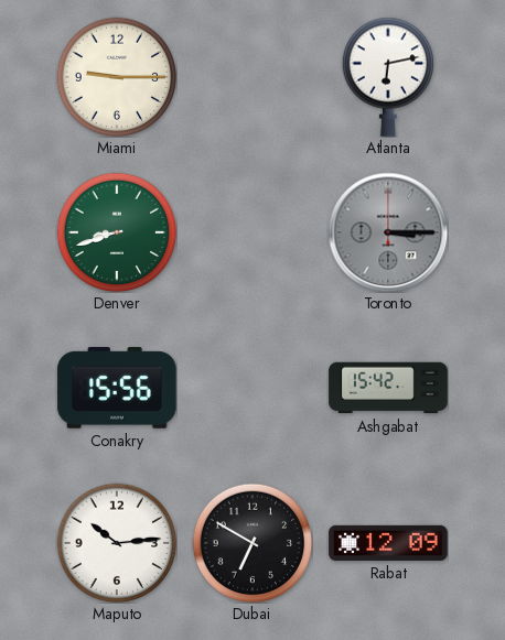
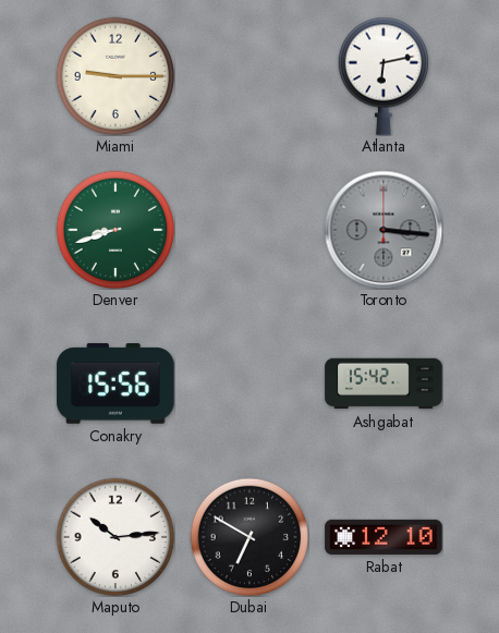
Toronto: 3:15 -> 3:16 (384, 230)
Rabat: 12:09 -> 12:10 (384, 537)
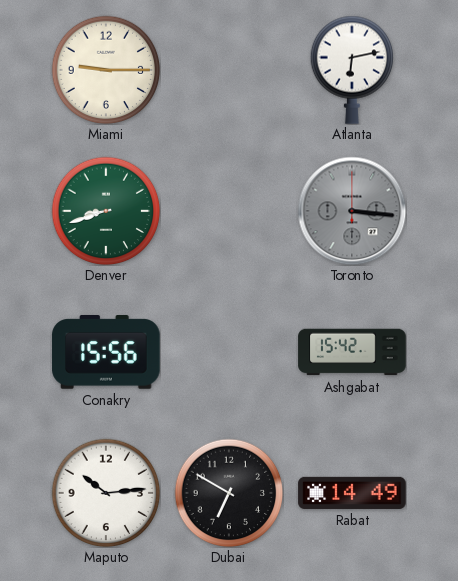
Rabat: 12:10 -> 14:49 (352, 493)
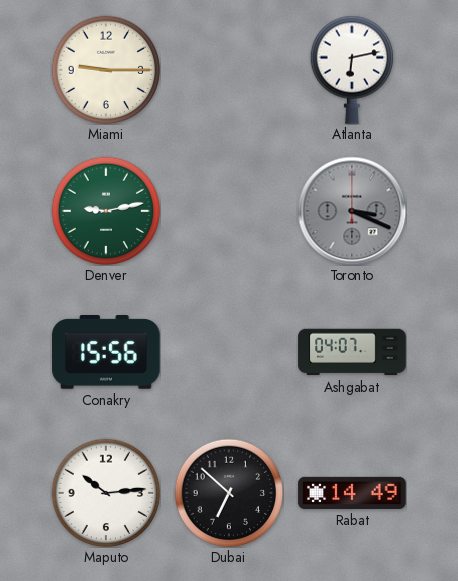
Denver: 8:42 -> 9:13 (106, 211)
Toronto: 3:16 -> 3:19 (352, 211)
Ashgabat: 15:42 -> 04:07 (352, 352)
Dubai: 6:50 -> 6:52 (229, 493)
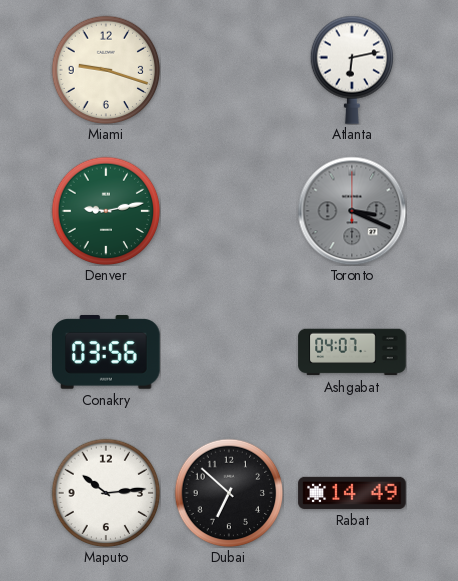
Miami: 9:15 -> 9:18 (106, 70)
Conakry: 15:56 -> 03:56 (106, 353)
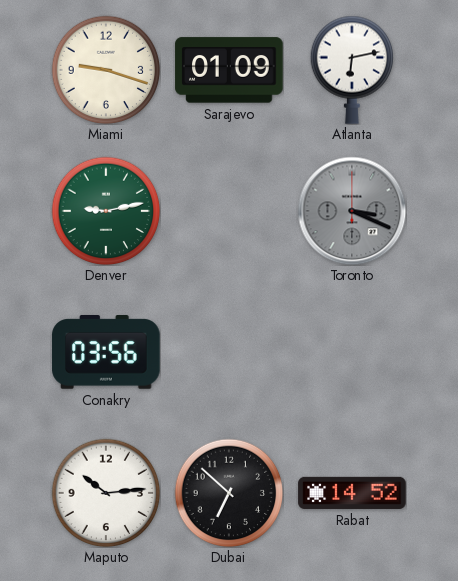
Sarajevo: none -> 01:09 (229, 70)
Ashgabat: 04:07 -> none (352, 352)
Rabat: 14:49 -> 14:52 (352, 493)
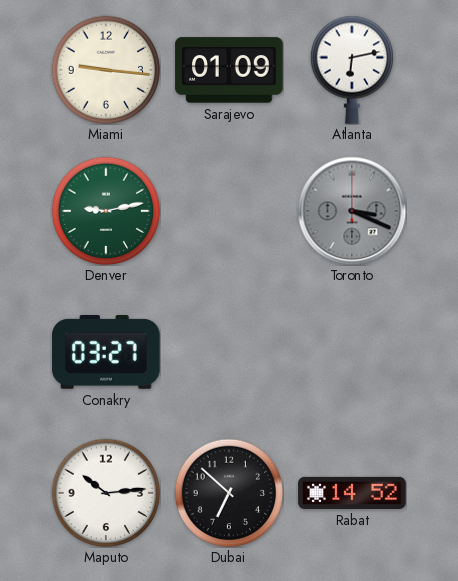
Miami: 9:18 -> 9:16 (106, 70)
Conakry: 03:56 -> 03:27 (106, 353)
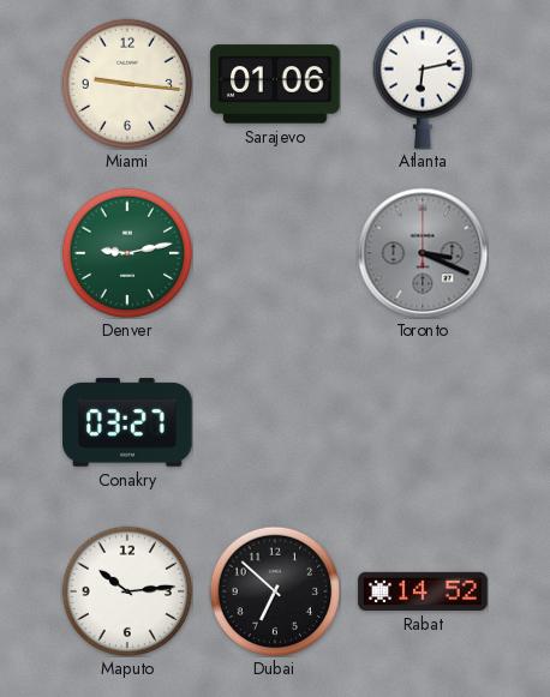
Sarajevo: 01:09 -> 01:06 (275, 84)
